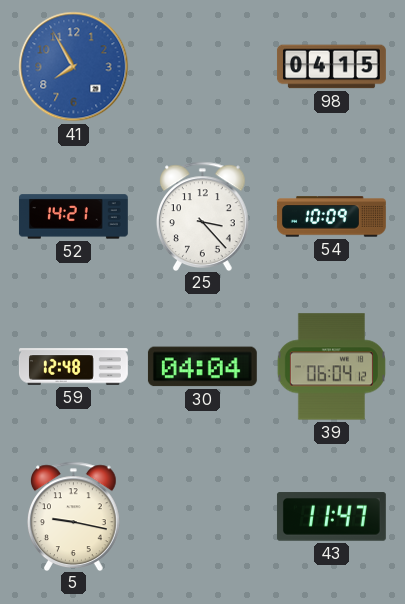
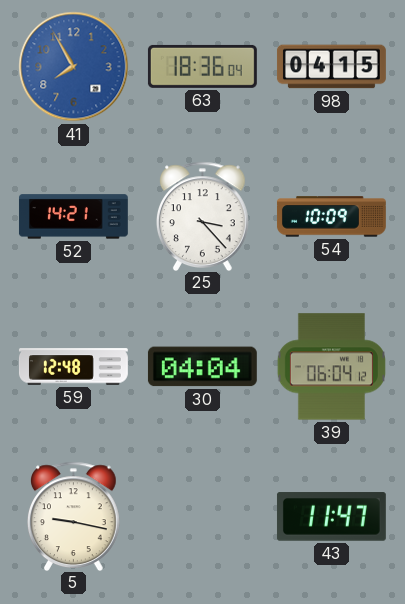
63: none -> 18:36 (202, 66)
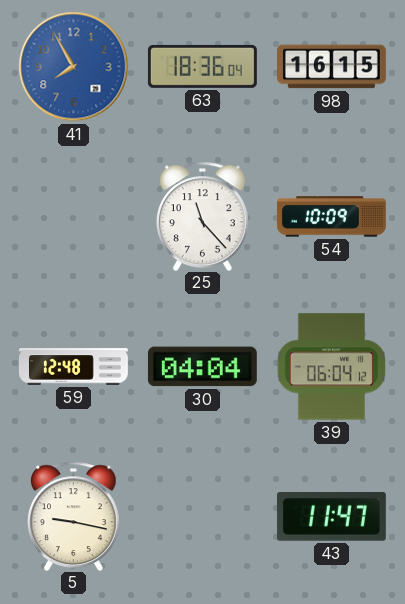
98: 04:15 -> 16:15 (331, 67)
52: 14:21 -> none (73, 217)
25: 3:23 -> 11:23 (203, 216)
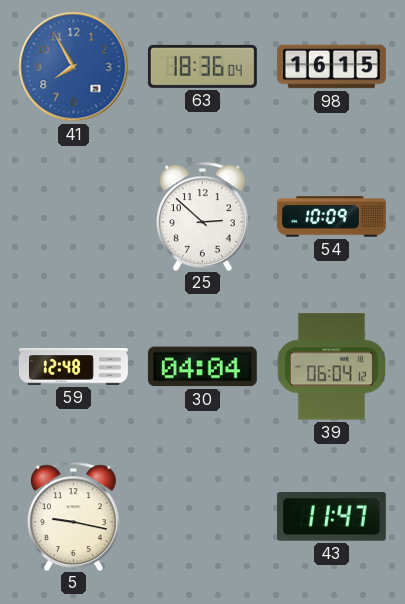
25: 11:23 -> 2:52 (203, 216)
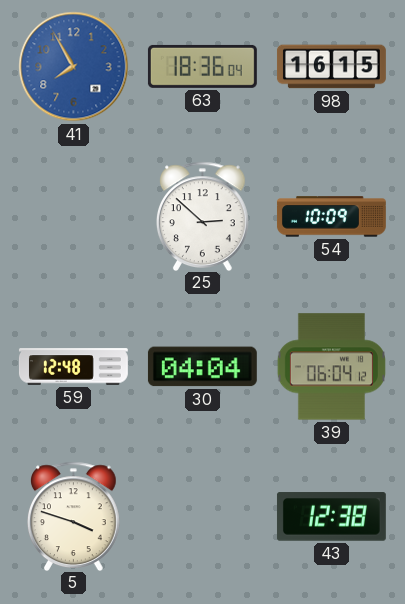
5: 9:17 -> 3:48 (74, 516)
43: 11:47 -> 12:38 (331, 517)
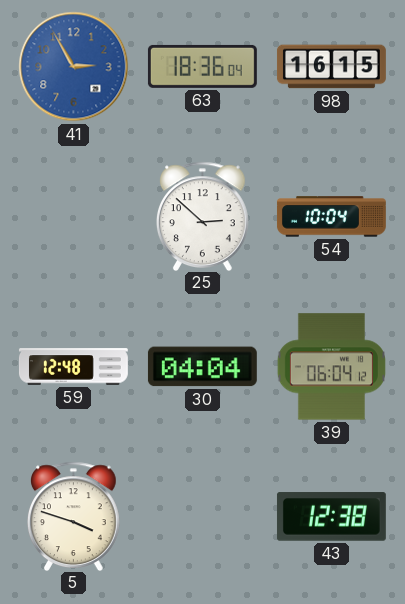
41: 7:55 -> 2:55 (74, 67)
54: 10:09 -> 10:04 (331, 217)
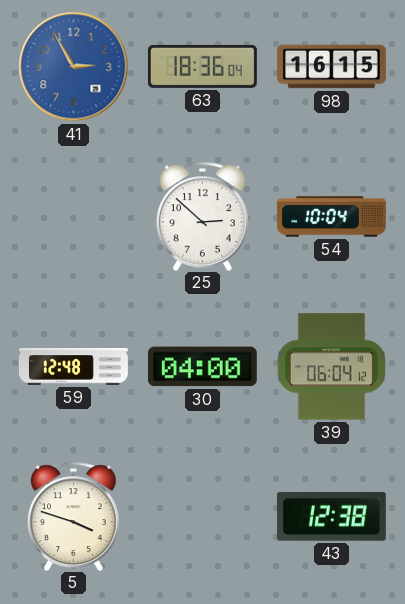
30: 04:04 -> 04:00 (202, 367)
